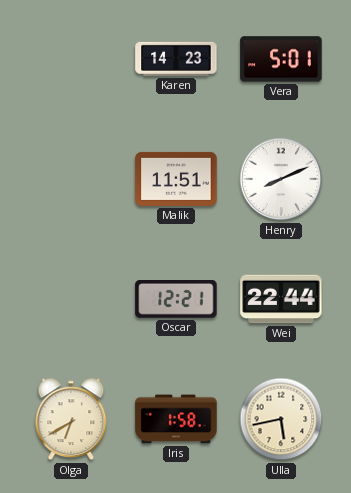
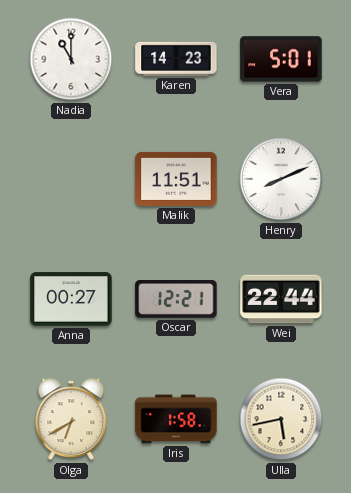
Nadia: none -> 11:00 (71, 59)
Anna: none -> 00:27 (71, 299)
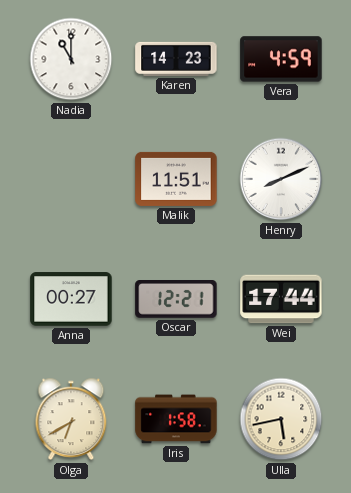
Vera: 5:01 -> 4:59 (281, 59)
Wei: 22:44 -> 17:44 (281, 299)
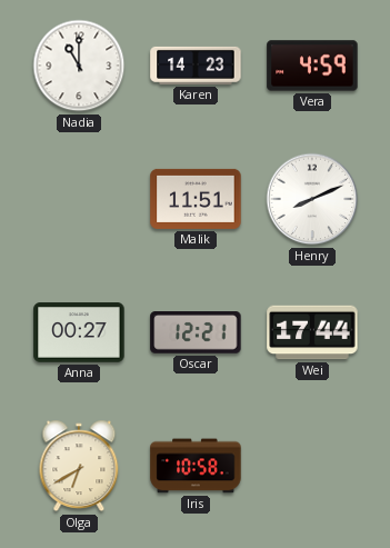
Iris: 1:58 -> 10:58 (196, 466)
Ulla: 5:43 -> none (281, 419)
